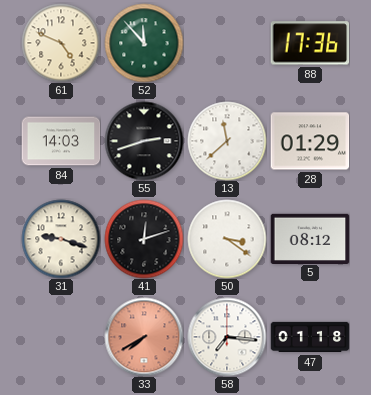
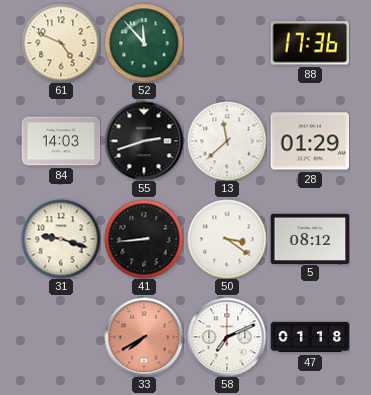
41: 12:12 -> 8:44 (144, 239)
58: 7:16 -> 7:11 (227, 337)
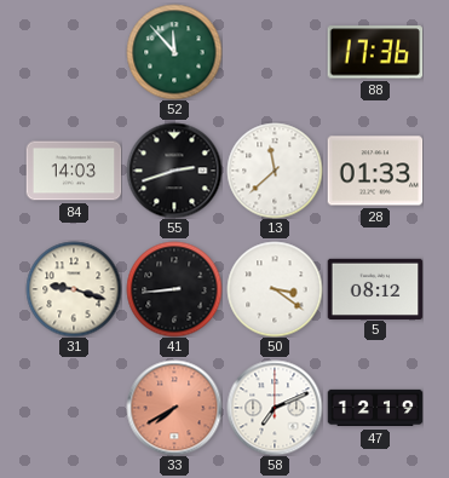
61: 4:49 -> none (61, 43)
28: 01:29 -> 01:33 (375, 171)
47: 01:18 -> 12:19 (375, 408)
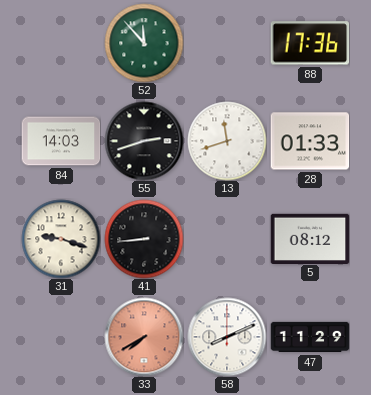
13: 11:38 -> 11:42 (227, 141)
50: 3:21 -> none (275, 289)
58: 7:11 -> 8:11 (227, 337)
47: 12:19 -> 11:29 (310, 337)
